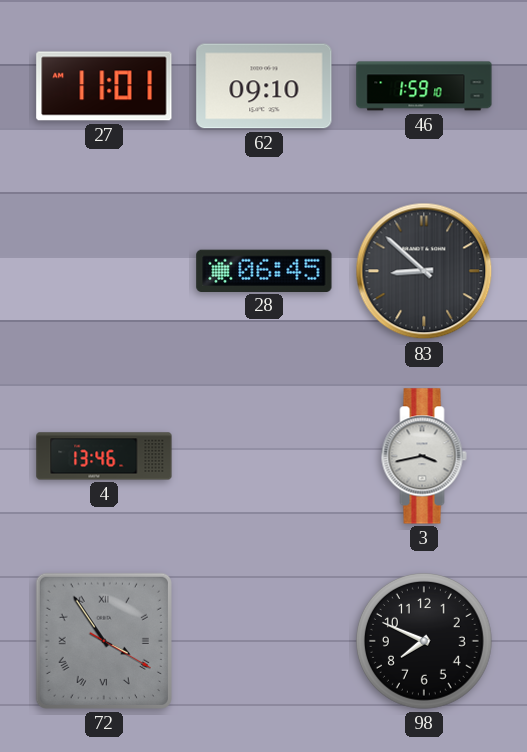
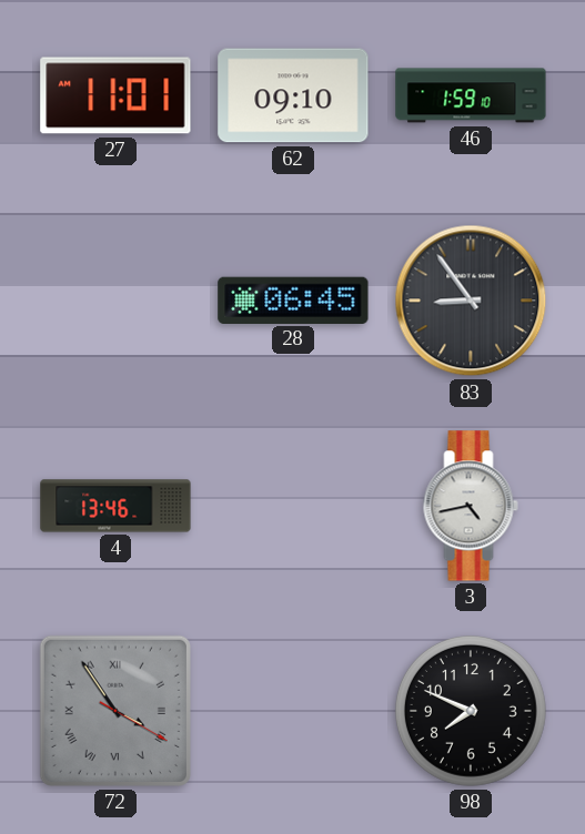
83: 8:52 -> 8:54 (471, 301)
3: 3:43 -> 4:43 (471, 506)
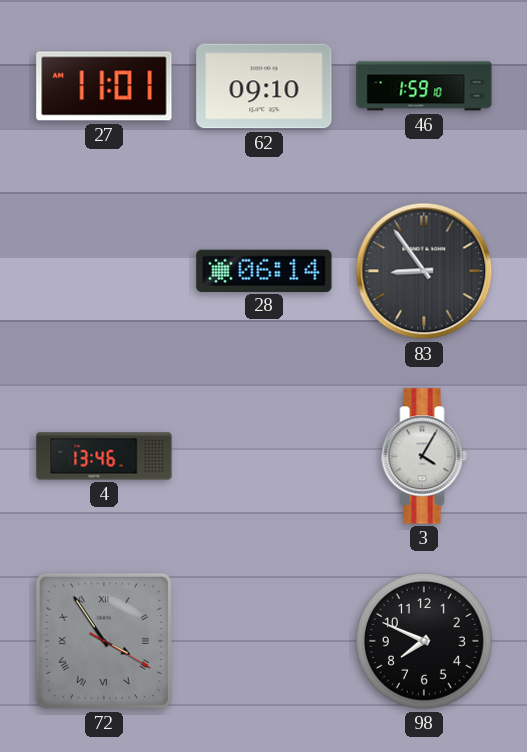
28: 06:45 -> 06:14 (264, 270)
3: 4:43 -> 4:05 (424, 456)
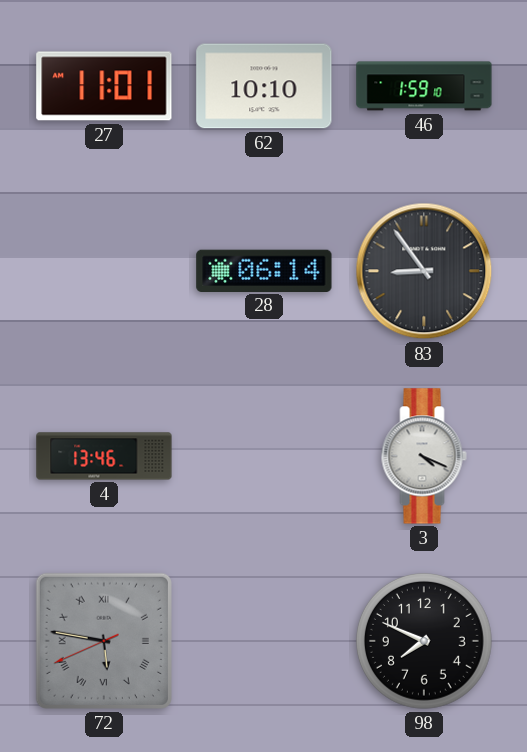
62: 09:10 -> 10:10 (264, 86)
3: 4:05 -> 4:19 (424, 456)
72: 3:54 -> 5:46 (104, 641)
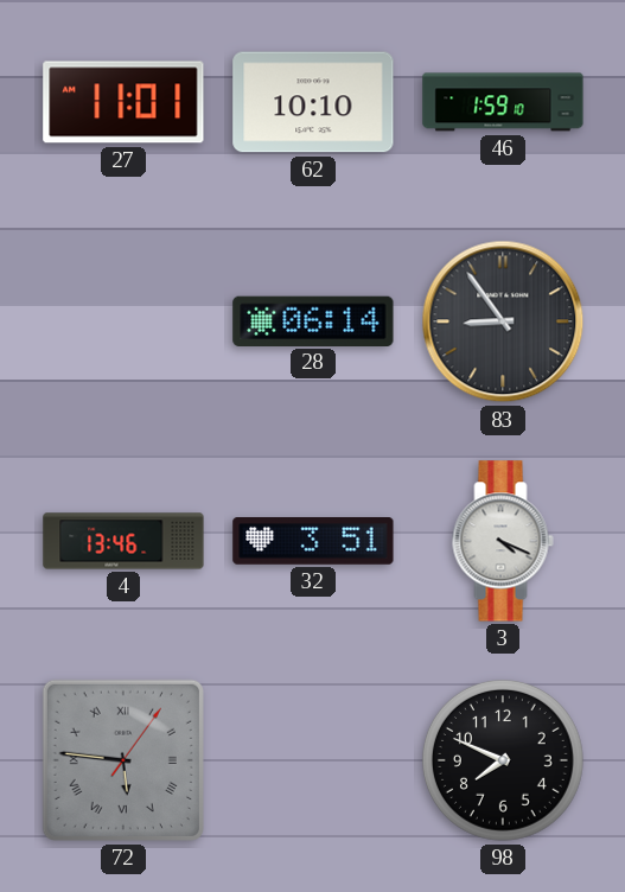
32: none -> 3:51 (313, 542)
72: 5:46:41 -> 5:46:06 (123, 760)
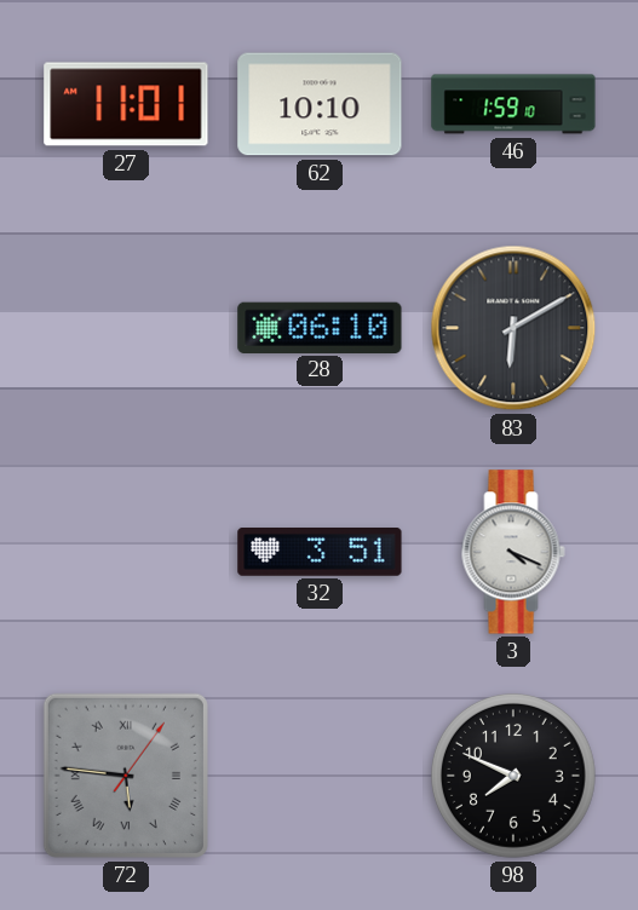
28: 06:14 -> 06:10 (320, 327)
83: 8:54 -> 6:10 (513, 328)
4: 13:46 -> none (123, 541)
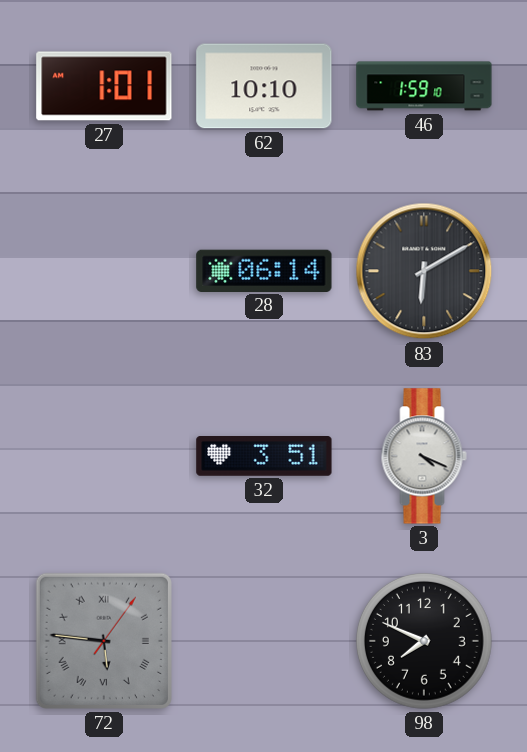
27: 11:01 -> 1:01 (104, 86)
28: 06:10 -> 06:14 (264, 270)
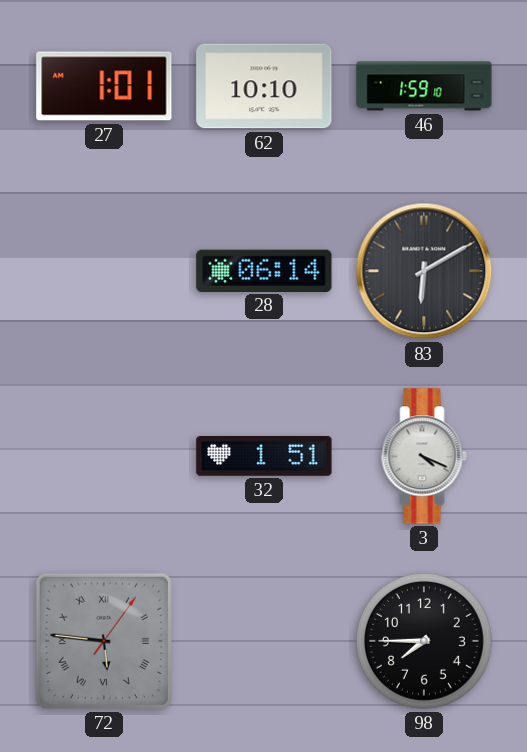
32: 3:51 -> 1:51 (264, 457)
98: 7:49 -> 7:45 (424, 641)
